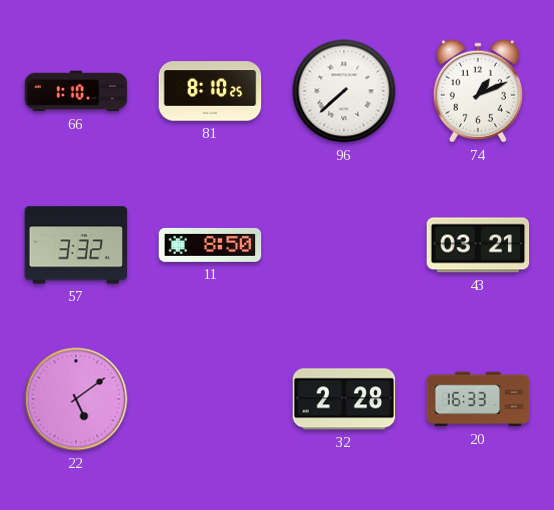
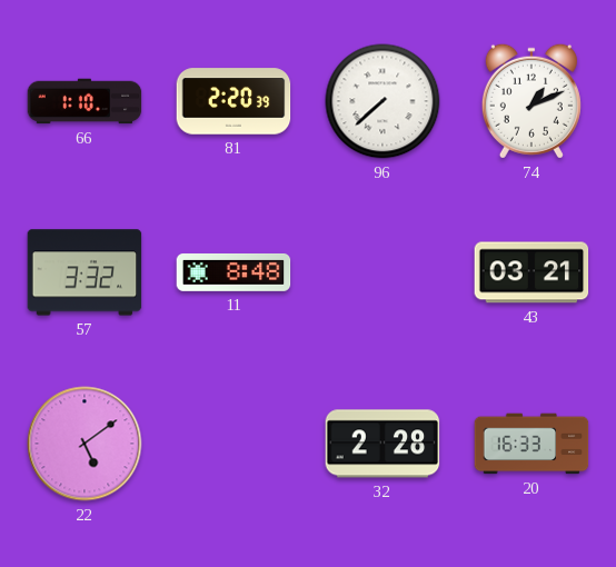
81: 8:10 -> 2:20 (234, 101)
11: 8:50 -> 8:48 (234, 272)
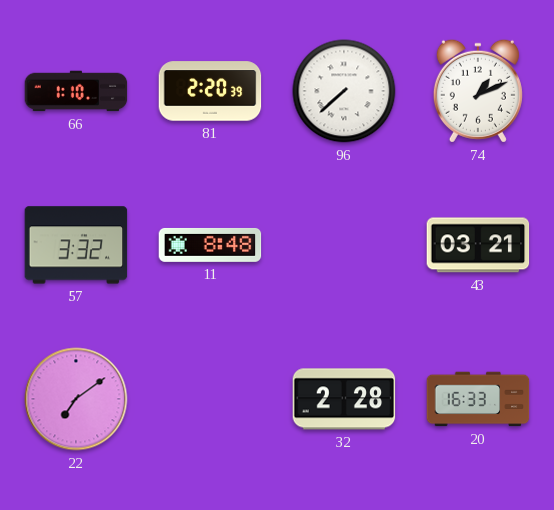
22: 5:09 -> 7:09 (76, 399)
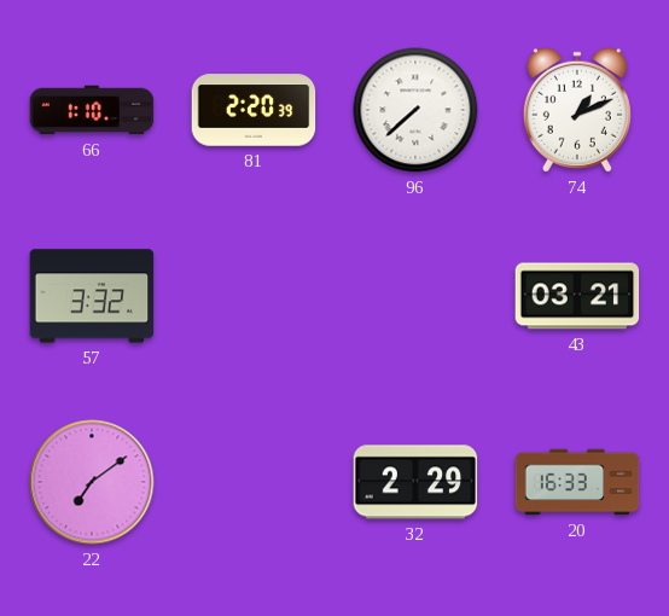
11: 8:48 -> none (210, 245)
32: 2:28 -> 2:29 (415, 482)
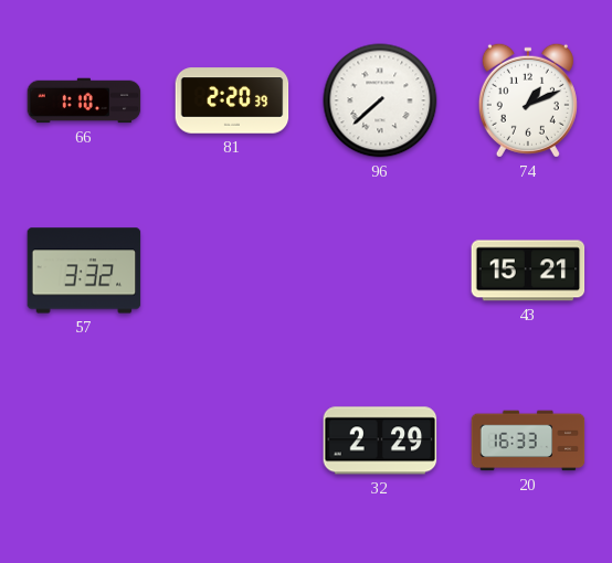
43: 03:21 -> 15:21 (528, 270)
22: 7:09 -> none (92, 482)
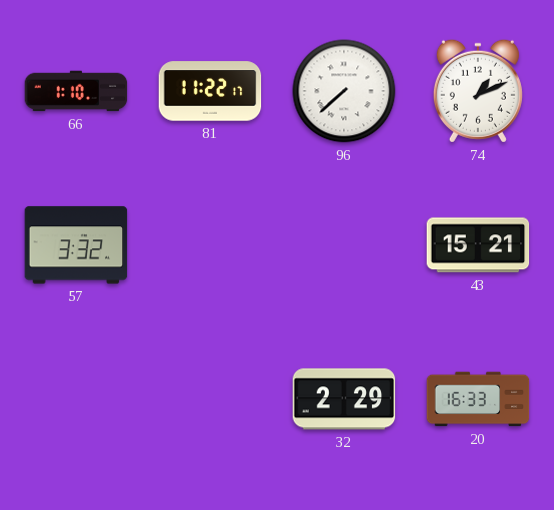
81: 2:20 -> 11:22 (210, 91)
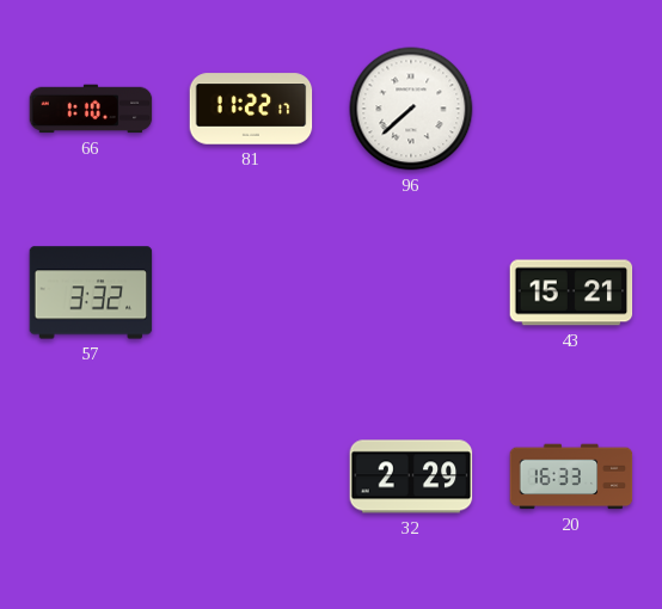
74: 1:11 -> none (478, 91)
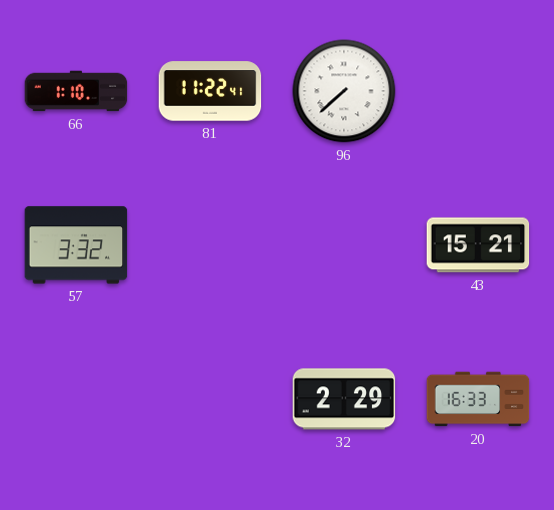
81: 11:22:17 -> 11:22:41 (210, 91)
